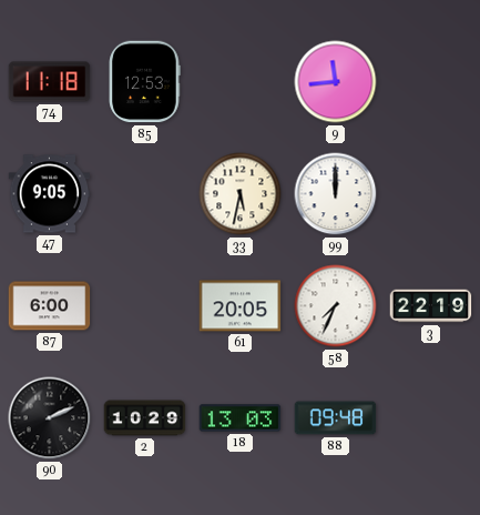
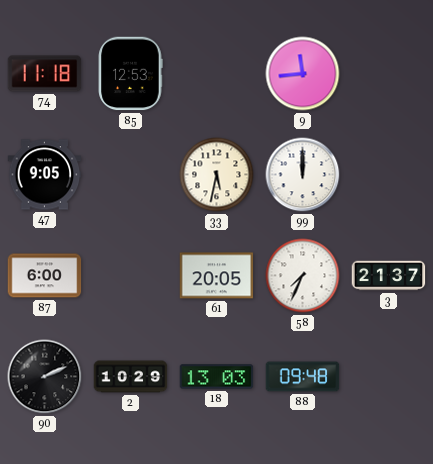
3: 22:19 -> 21:37 (389, 276)
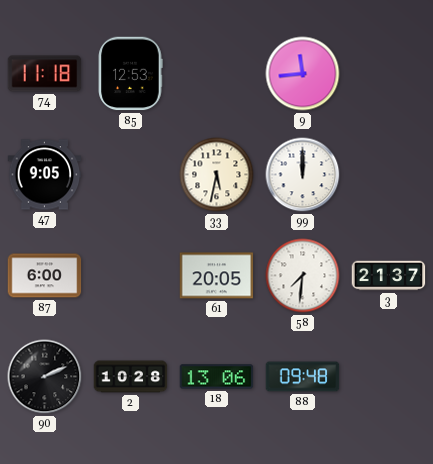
58: 7:34 -> 7:31 (303, 276)
2: 10:29 -> 10:28 (131, 377)
18: 13:03 -> 13:06 (217, 377)
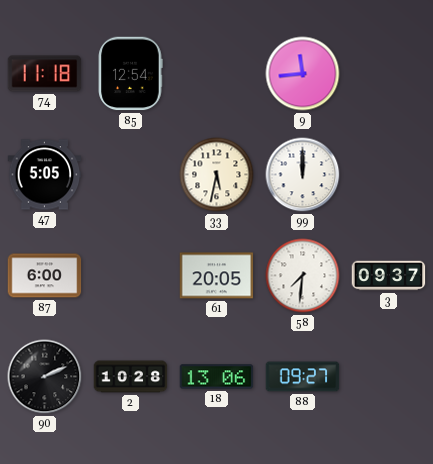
85: 12:53 -> 12:54 (130, 74)
47: 9:05 -> 5:05 (45, 175)
3: 21:37 -> 09:37 (389, 276)
88: 09:48 -> 09:27 (303, 377)
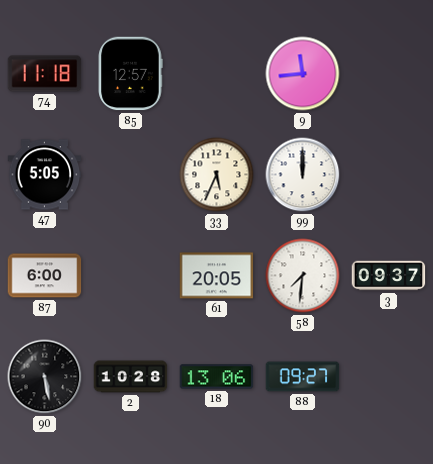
85: 12:54 -> 12:57 (130, 74)
33: 5:32 -> 5:34 (217, 175)
90: 2:11 -> 5:28 (45, 377)
